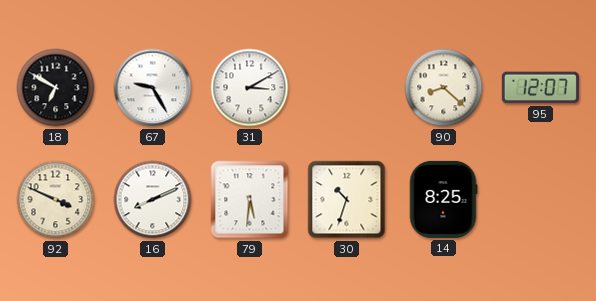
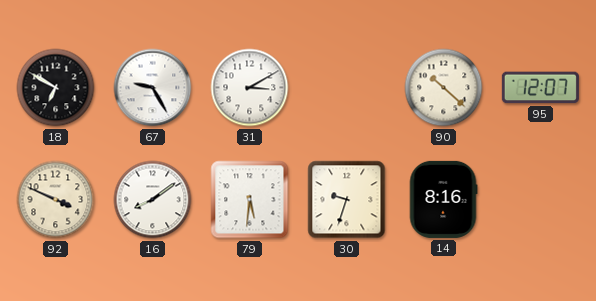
90: 8:22 -> 10:22 (444, 88)
16: 8:11 -> 8:09 (153, 200)
30: 10:33 -> 9:33 (347, 200)
14: 8:25 -> 8:16 (443, 199)
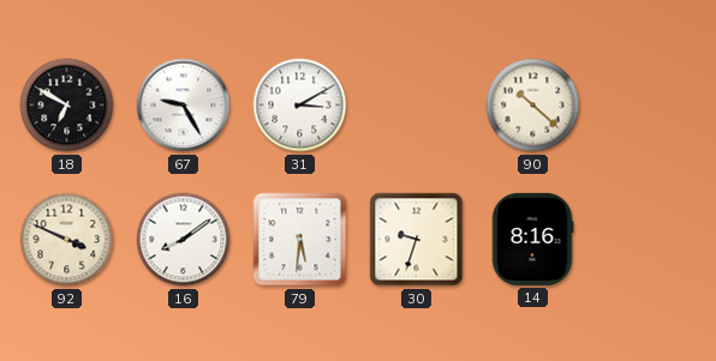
95: 12:07 -> none (540, 88)
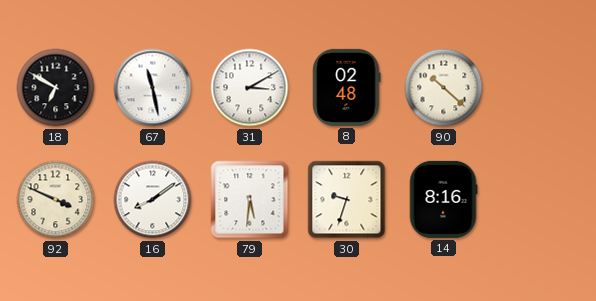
67: 9:25 -> 11:28 (153, 88)
8: none -> 02:48 (347, 87)
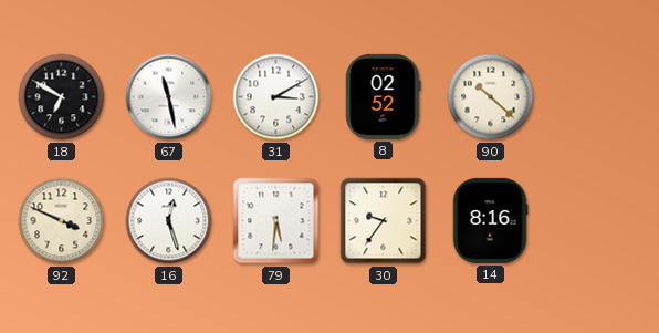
8: 02:48 -> 02:52 (384, 96)
16: 8:09 -> 12:27 (169, 221)
30: 9:33 -> 9:36 (384, 221)
